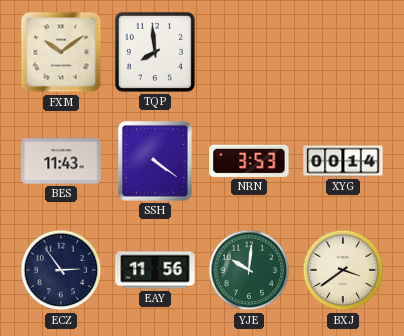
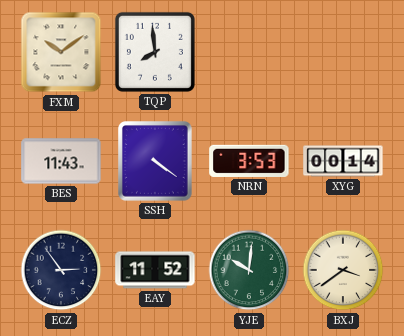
EAY: 11:56 -> 11:52 (155, 270)
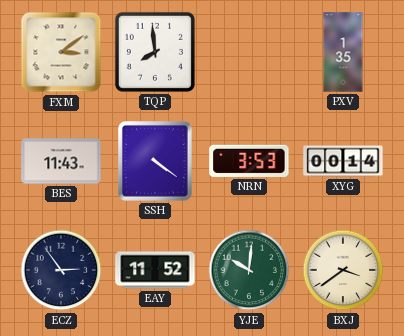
FXM: 10:09 -> 3:09 (61, 52)
PXV: none -> 1:35 (343, 52)
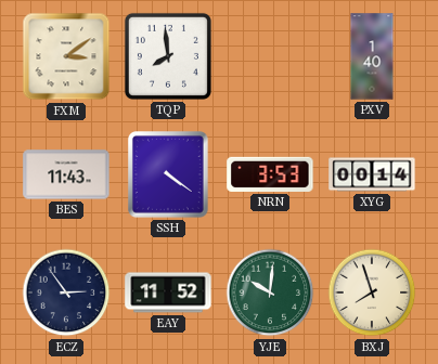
PXV: 1:35 -> 1:40 (372, 56)
BXJ: 3:39 -> 7:57 (372, 292)
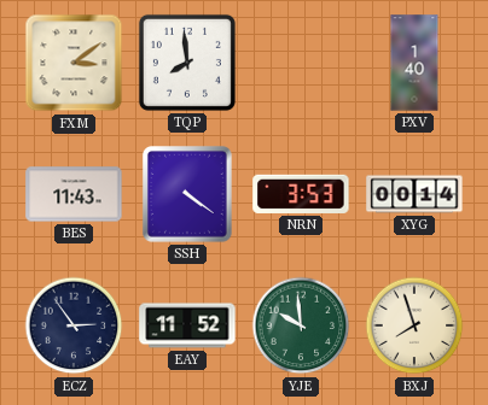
YJE: 10:01 -> 9:59 (301, 325)
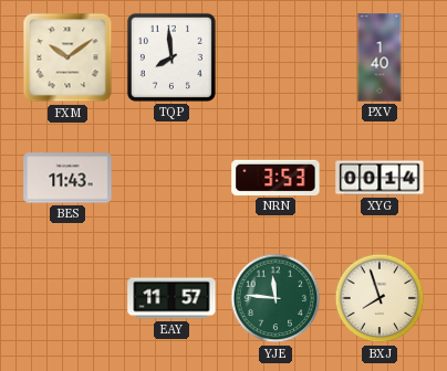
FXM: 3:09 -> 10:09 (67, 57)
SSH: 4:21 -> none (188, 195)
ECZ: 2:54 -> none (74, 325)
EAY: 11:52 -> 11:57 (171, 298)
YJE: 9:59 -> 11:46 (276, 298)
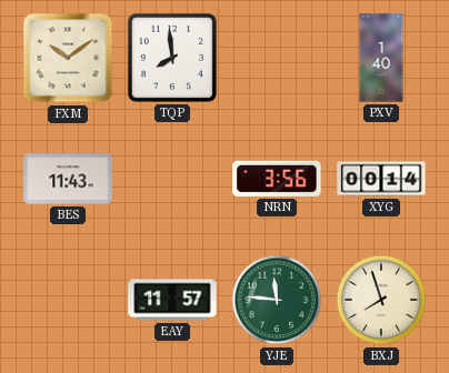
NRN: 3:53 -> 3:56 (277, 179)
